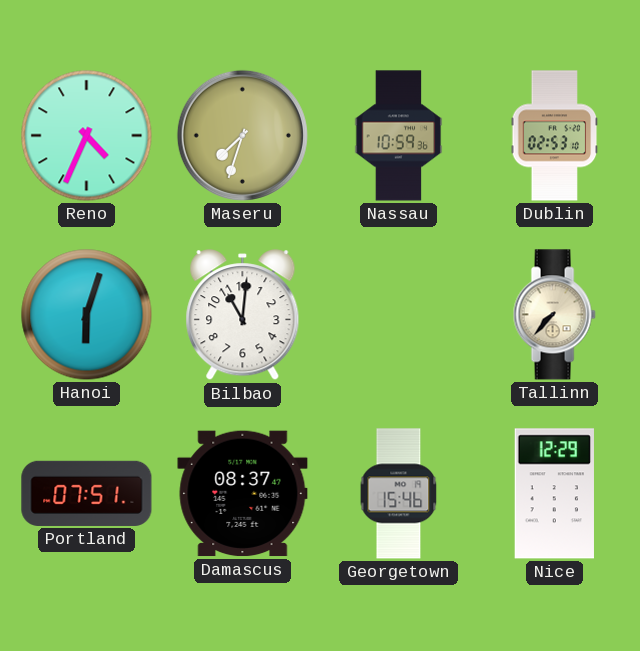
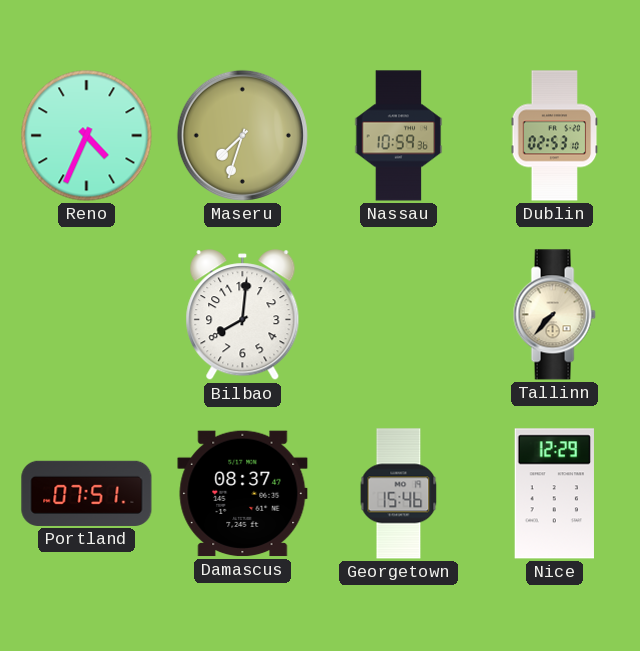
Hanoi: 6:03 -> none (87, 315)
Bilbao: 11:01 -> 8:01 (243, 315)
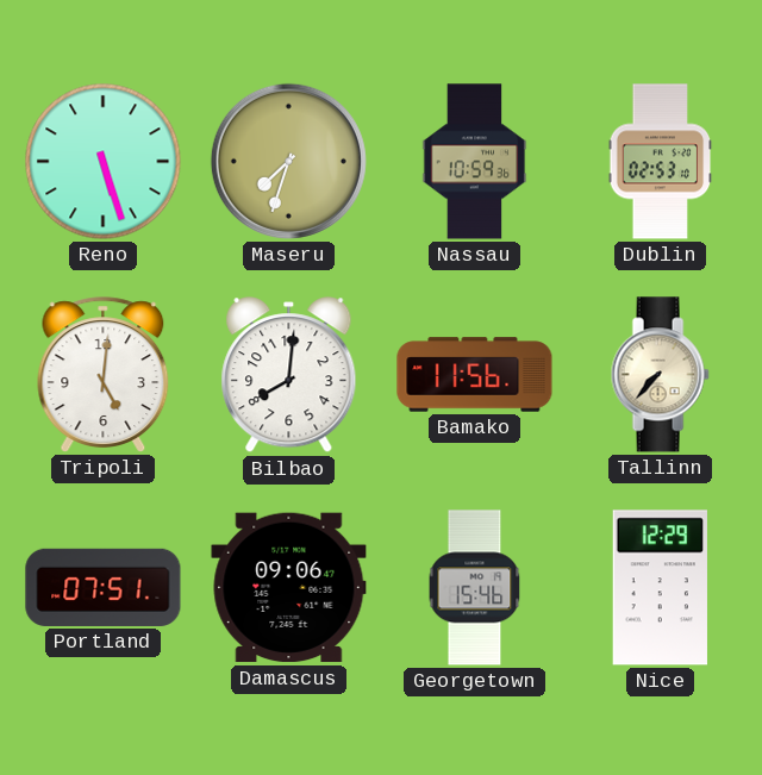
Reno: 4:34 -> 5:27 (104, 162)
Tripoli: none -> 5:01 (104, 375)
Bamako: none -> 11:56 (475, 375)
Damascus: 08:37 -> 09:06 (289, 588)
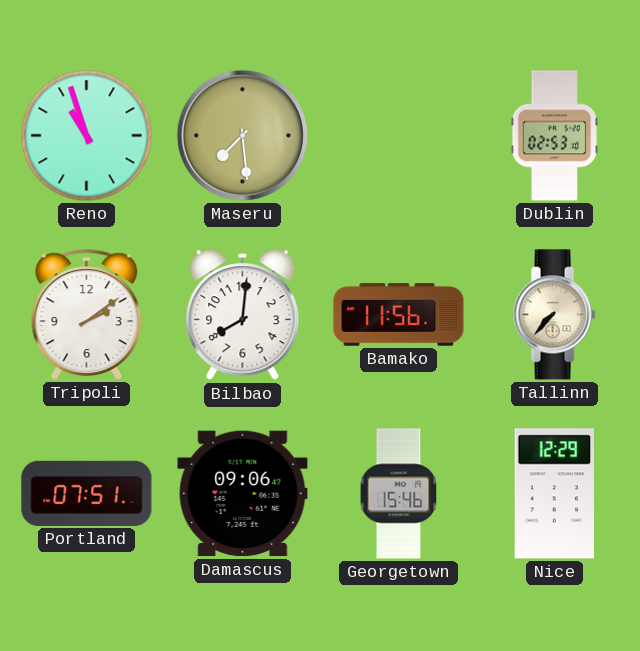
Reno: 5:27 -> 10:57 (87, 136)
Maseru: 7:33 -> 7:29 (242, 135)
Nassau: 10:59 -> none (475, 162)
Tripoli: 5:01 -> 2:09 (87, 315)
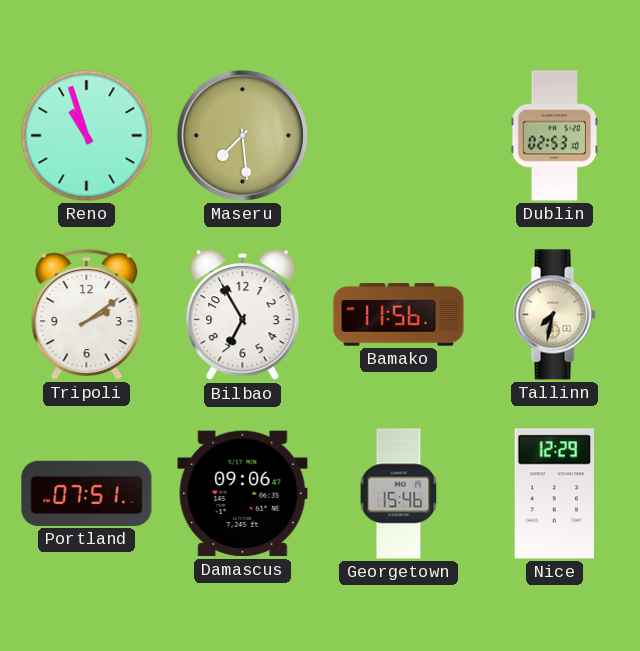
Bilbao: 8:01 -> 6:55 (243, 315)
Tallinn: 7:37 -> 7:32 (554, 315)
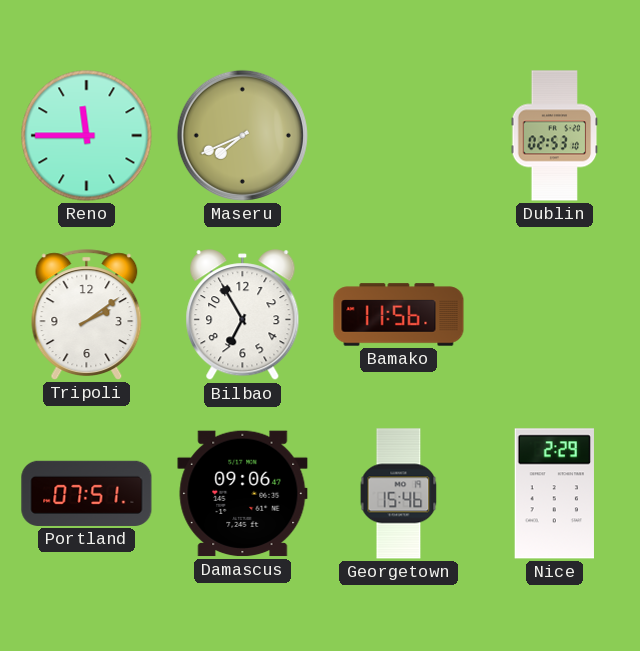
Reno: 10:57 -> 11:45 (87, 136)
Maseru: 7:29 -> 7:41 (242, 135)
Tallinn: 7:32 -> none (554, 315)
Nice: 12:29 -> 2:29 (554, 494)
